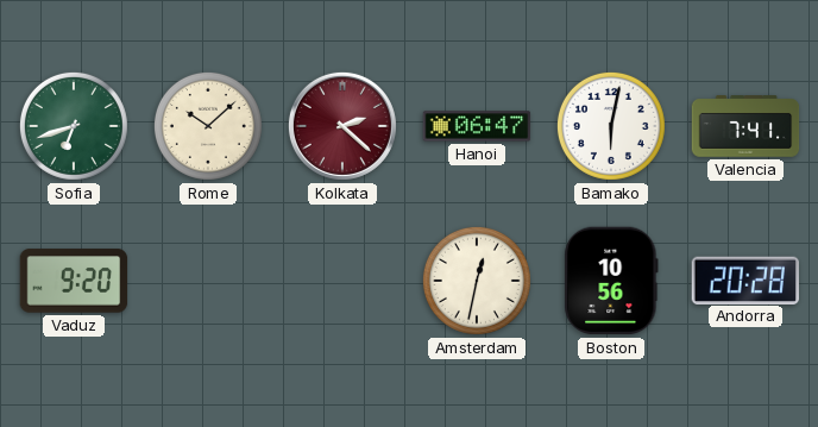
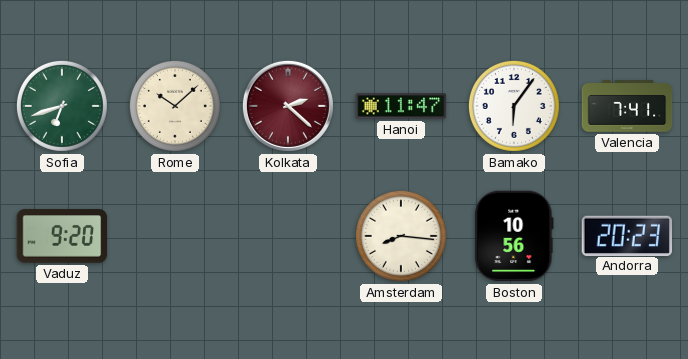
Hanoi: 06:47 -> 11:47 (401, 106)
Bamako: 6:02 -> 6:06 (514, 106)
Amsterdam: 12:32 -> 8:16 (401, 236)
Andorra: 20:28 -> 20:23 (626, 235)
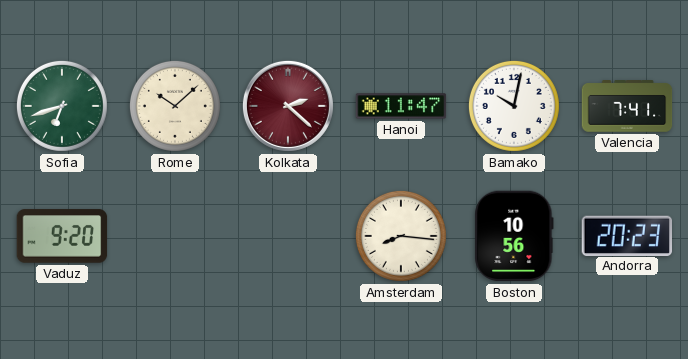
Bamako: 6:06 -> 10:02 (514, 106)
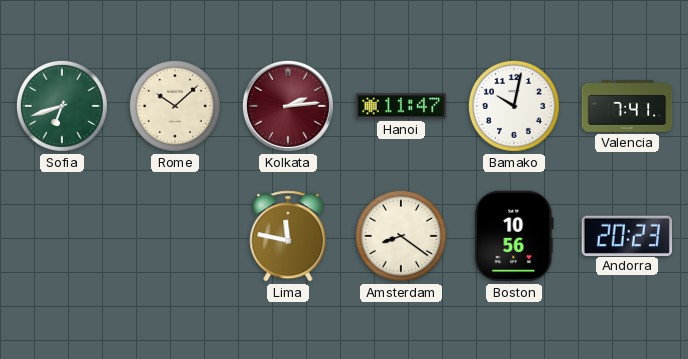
Kolkata: 2:22 -> 2:14 (288, 106)
Vaduz: 9:20 -> none (62, 236)
Lima: none -> 11:47 (288, 236)
Amsterdam: 8:16 -> 8:21 (401, 236)
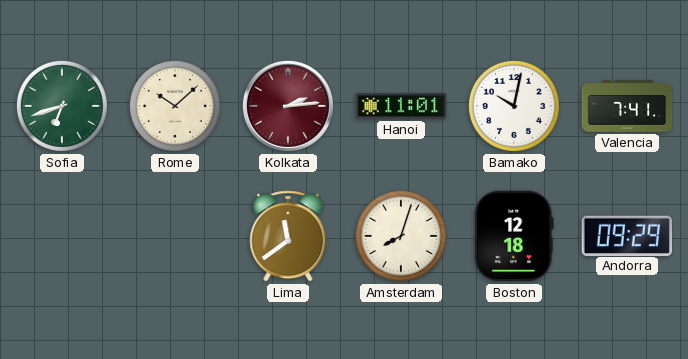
Hanoi: 11:47 -> 11:01 (401, 106)
Lima: 11:47 -> 11:39 (288, 236)
Amsterdam: 8:21 -> 8:03 (401, 236)
Boston: 10:56 -> 12:18 (514, 236)
Andorra: 20:23 -> 09:29 (626, 235)
